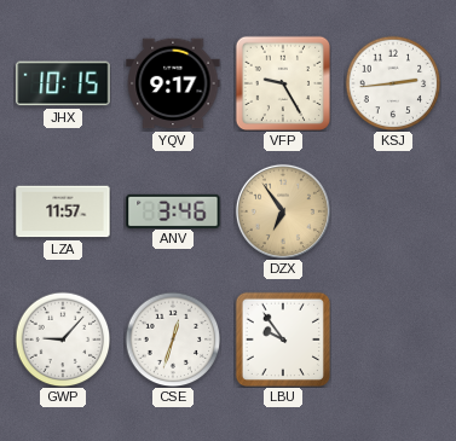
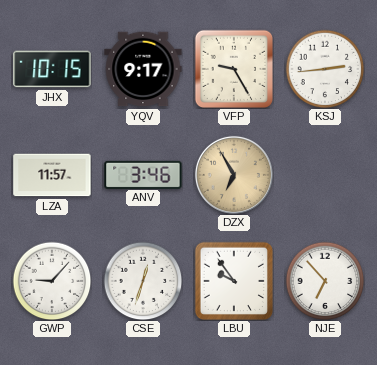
DZX: 6:54 -> 6:55 (234, 175)
NJE: none -> 6:53 (325, 281)
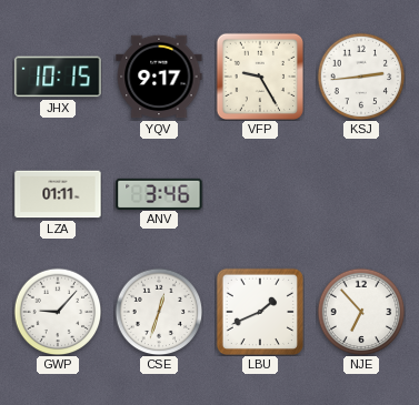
LZA: 11:57 -> 01:11 (58, 194)
DZX: 6:55 -> none (234, 175)
LBU: 9:54 -> 1:41 (259, 311)
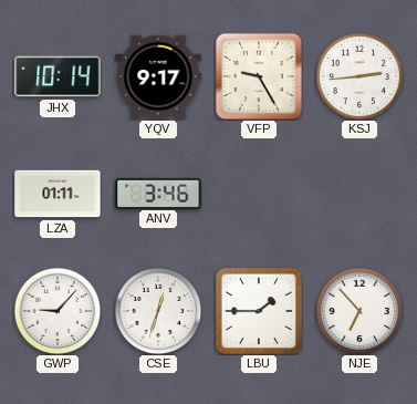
JHX: 10:15 -> 10:14 (58, 76)
LBU: 1:41 -> 1:45 (258, 310)
